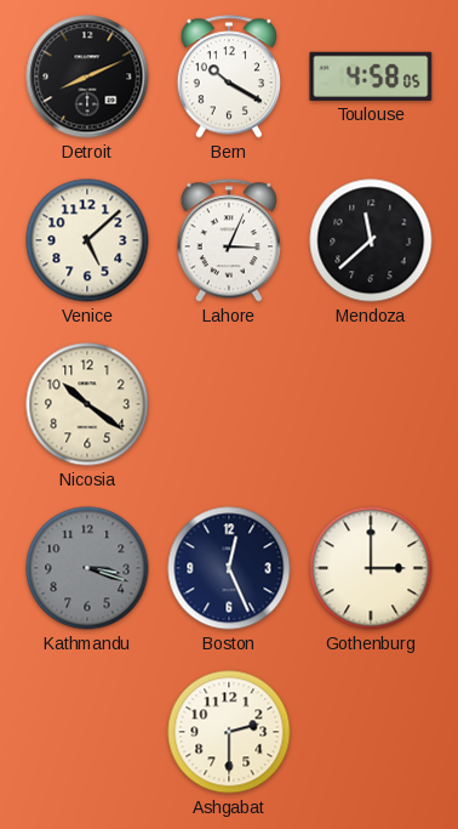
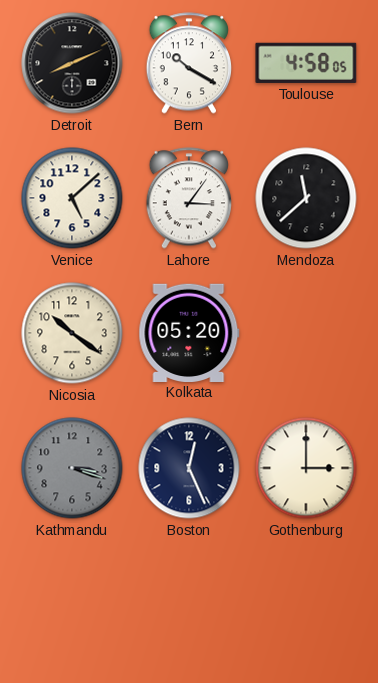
Lahore: 3:04 -> 3:06 (188, 198)
Kolkata: none -> 05:20 (189, 332)
Ashgabat: 2:30 -> none (229, 732)
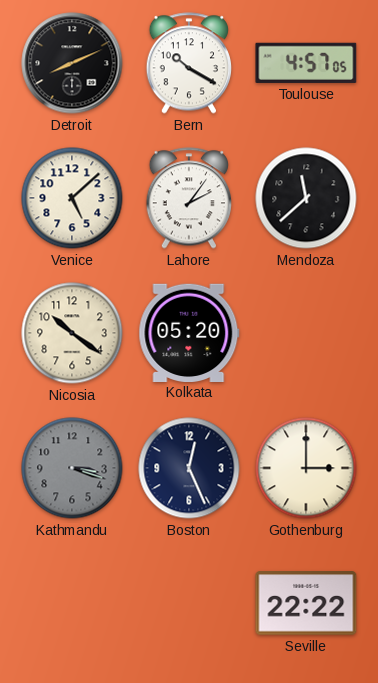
Toulouse: 4:58 -> 4:57 (306, 63)
Lahore: 3:06 -> 2:06 (188, 198)
Seville: none -> 22:22 (306, 603)
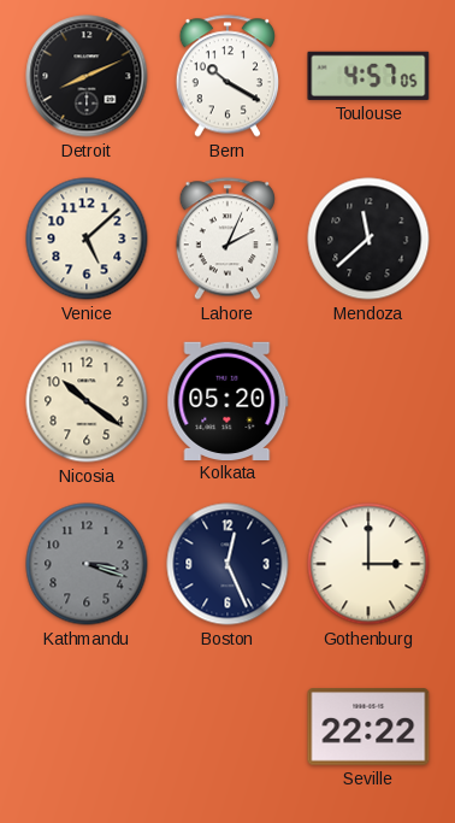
Lahore: 2:06 -> 2:04 (226, 239)
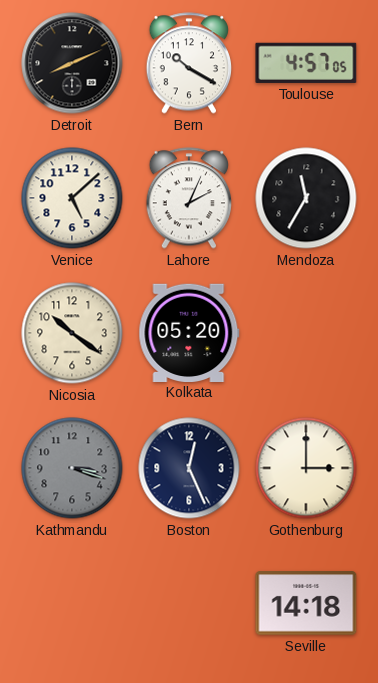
Mendoza: 11:38 -> 11:35 (306, 198)
Seville: 22:22 -> 14:18 (306, 603)
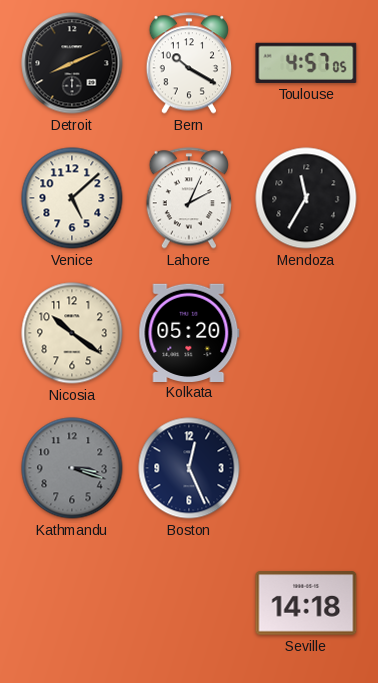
Gothenburg: 3:00 -> none (306, 468)
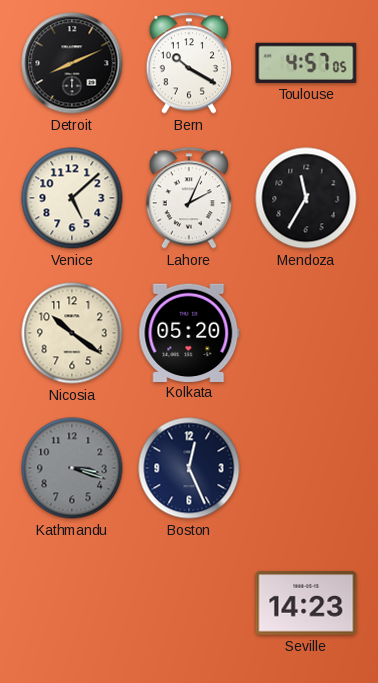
Seville: 14:18 -> 14:23 (306, 603)
